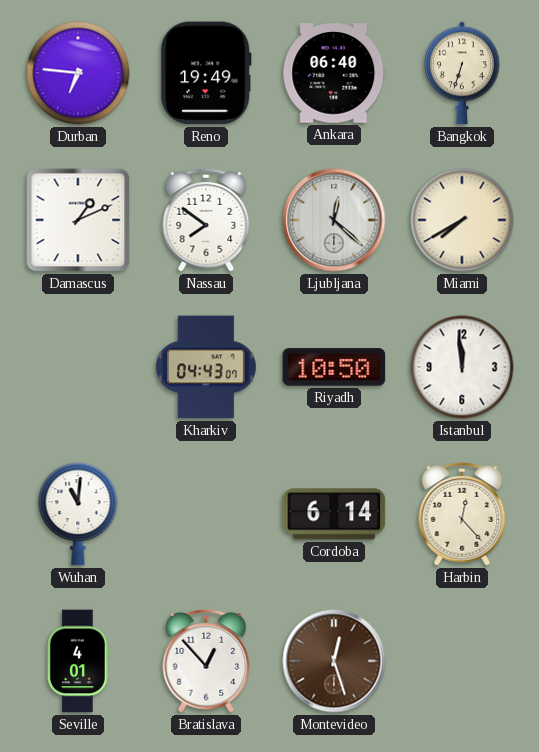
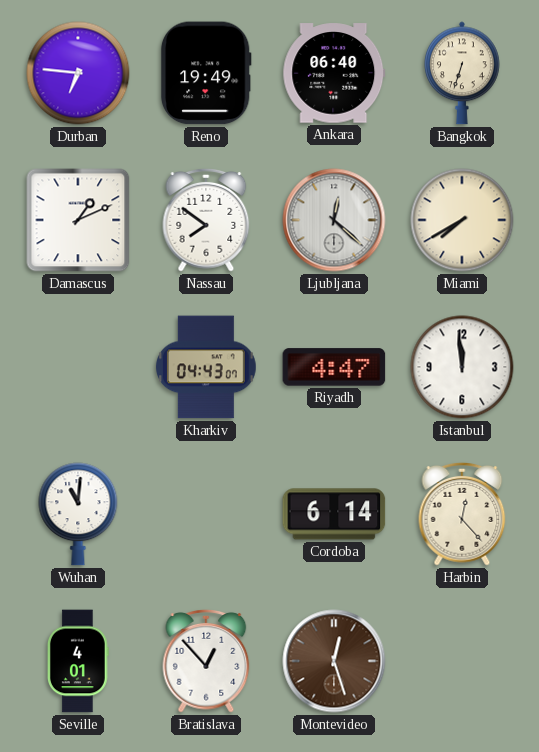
Riyadh: 10:50 -> 4:47 (334, 367)
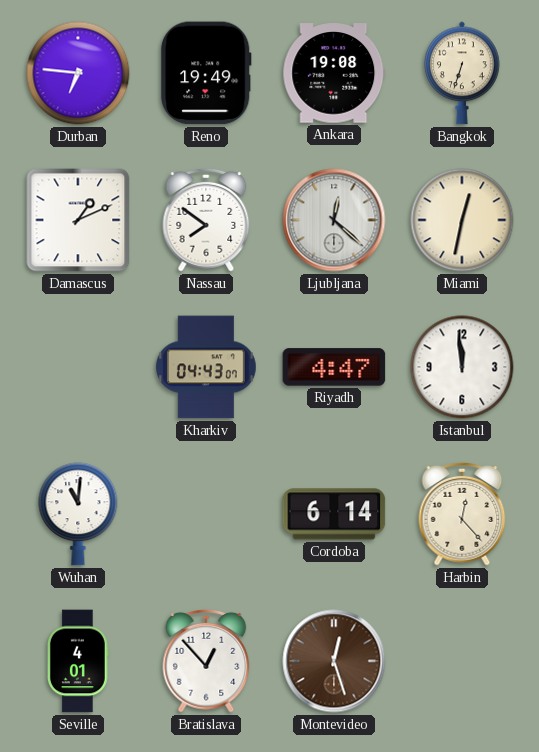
Ankara: 06:40 -> 19:08 (334, 73)
Miami: 7:40 -> 12:32 (462, 220)
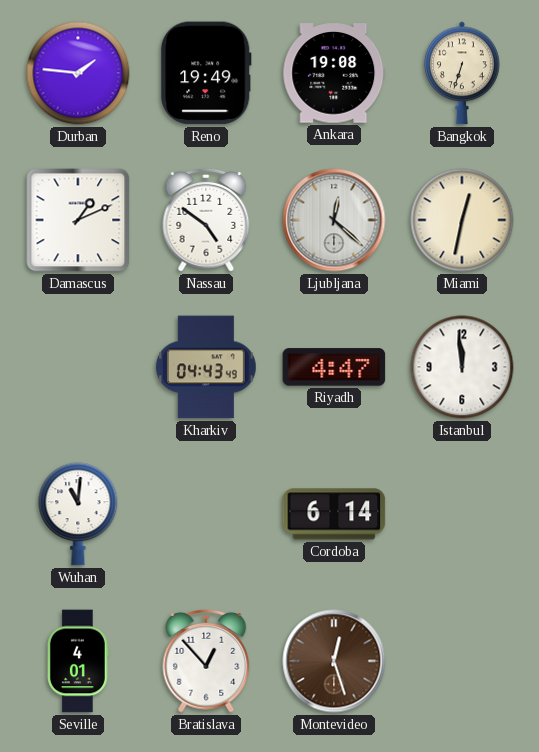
Durban: 6:46 -> 1:46 (78, 73)
Nassau: 7:51 -> 4:51 (206, 221)
Kharkiv: 04:43:07 -> 04:43:49 (206, 367)
Harbin: 12:23 -> none (462, 515)
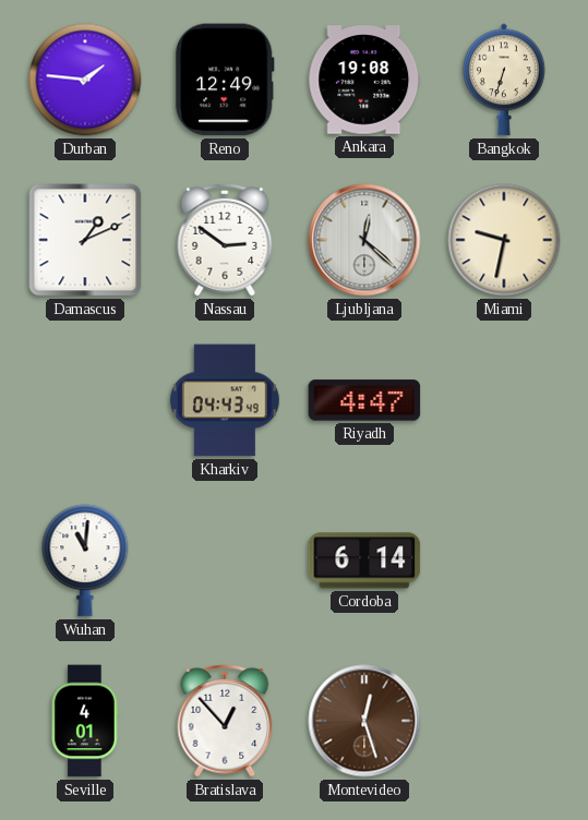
Reno: 19:49 -> 12:49 (225, 80)
Nassau: 4:51 -> 2:51 (225, 241)
Miami: 12:32 -> 9:32 (504, 240)
Istanbul: 11:59 -> none (462, 367)
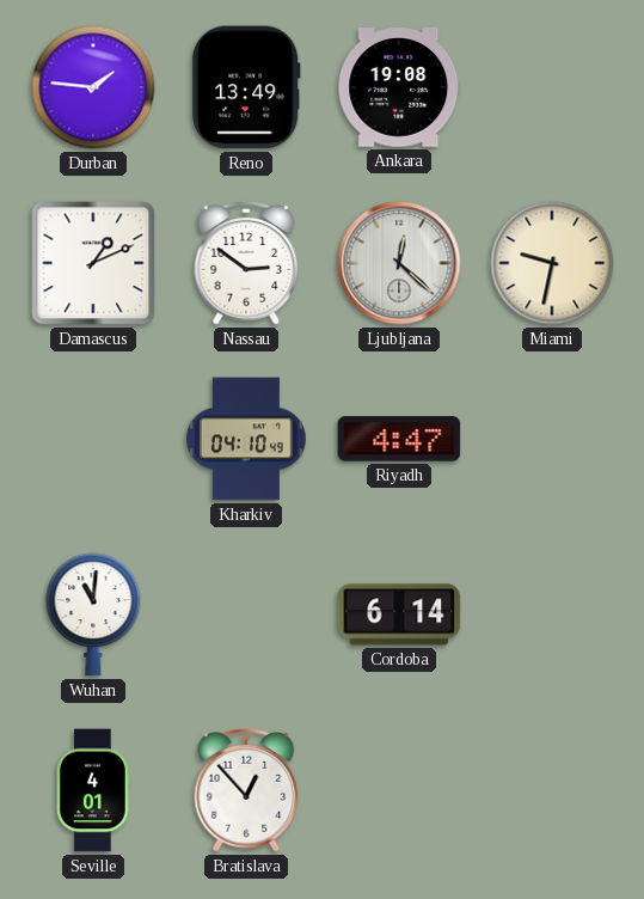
Reno: 12:49 -> 13:49 (246, 87)
Bangkok: 6:33 -> none (505, 80)
Kharkiv: 04:43 -> 04:10 (246, 439)
Montevideo: 12:27 -> none (364, 721)
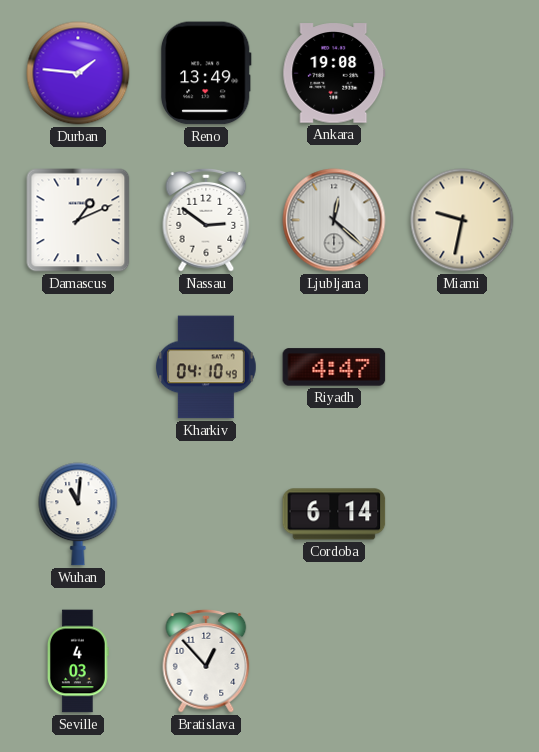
Seville: 4:01 -> 4:03 (78, 661)
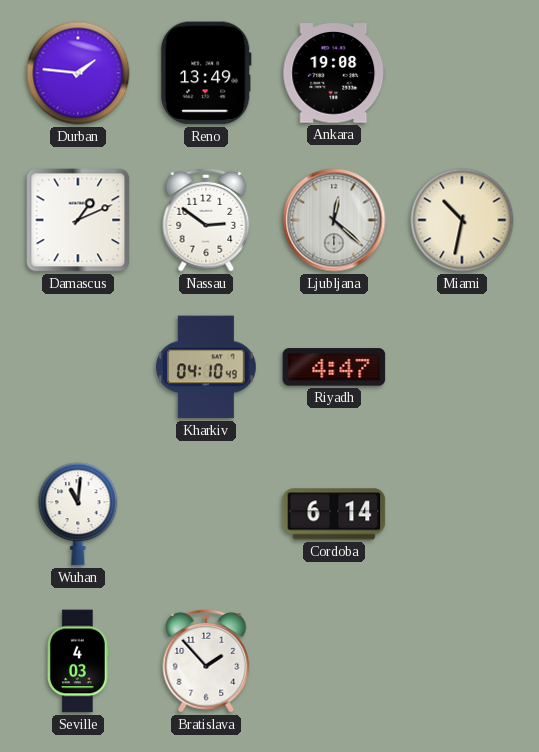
Miami: 9:32 -> 10:32 (462, 220)
Bratislava: 12:53 -> 1:53 (206, 662)
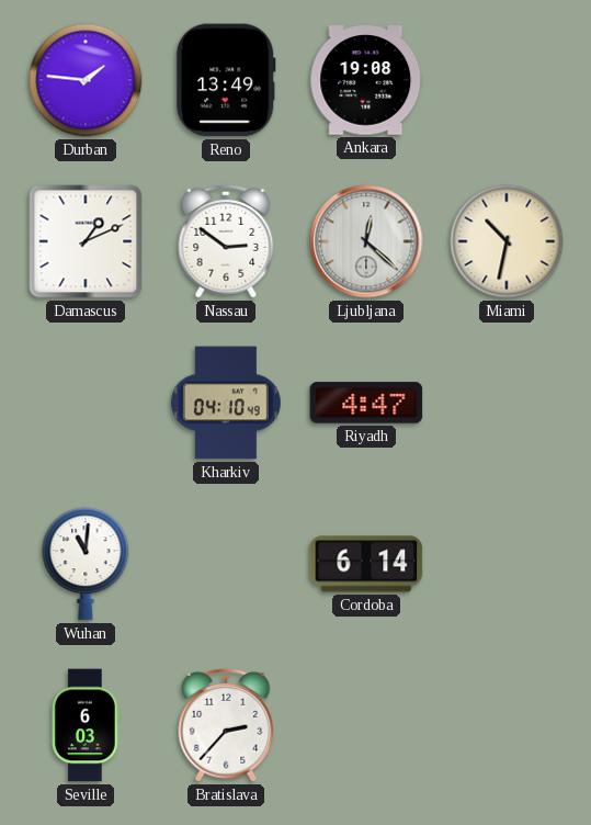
Seville: 4:03 -> 6:03 (86, 725)
Bratislava: 1:53 -> 2:37 (226, 726)
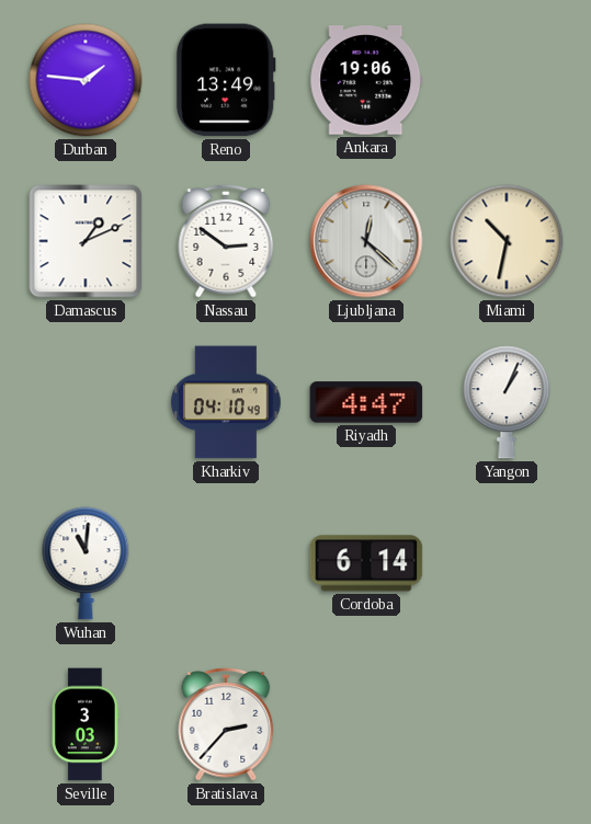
Ankara: 19:08 -> 19:06 (366, 80)
Yangon: none -> 1:04 (507, 402)
Seville: 6:03 -> 3:03 (86, 724)
